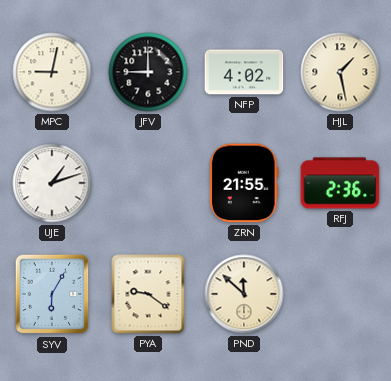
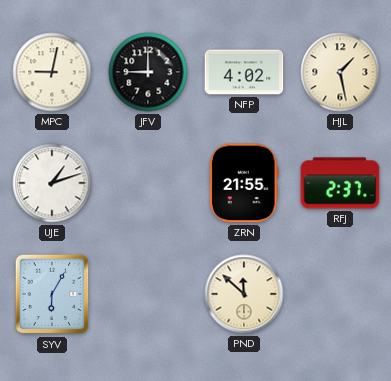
RFJ: 2:36 -> 2:37 (340, 183)
PYA: 9:21 -> none (148, 294)
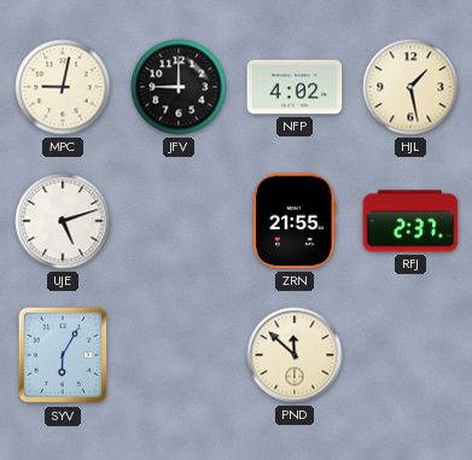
UJE: 1:12 -> 5:12 (63, 221)
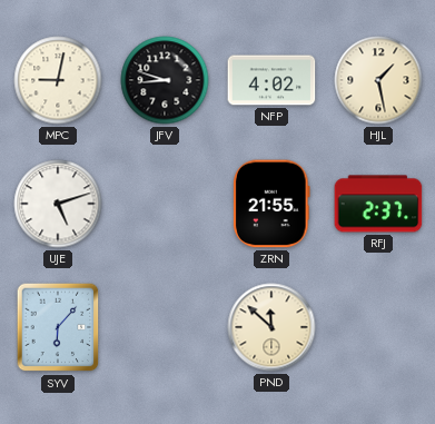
JFV: 9:00 -> 8:48 (165, 80)
SYV: 6:05 -> 6:07 (58, 327)
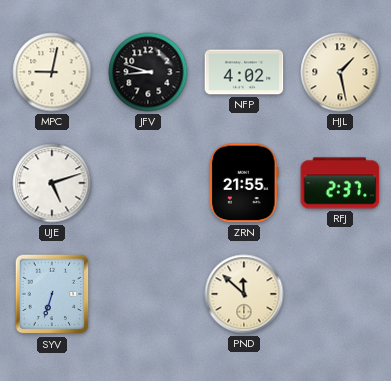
SYV: 6:07 -> 6:33 (52, 294)
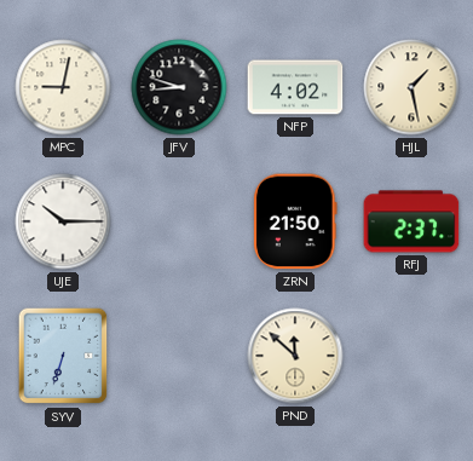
UJE: 5:12 -> 10:15 (63, 221)
ZRN: 21:55 -> 21:50 (296, 221)
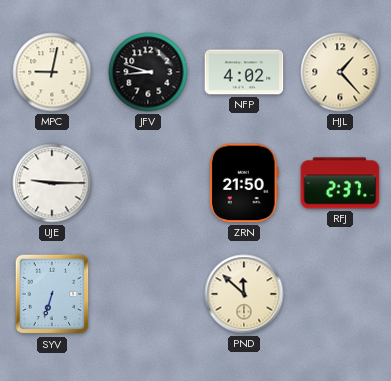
HJL: 1:28 -> 1:23 (340, 72)
UJE: 10:15 -> 9:15 (52, 183)
